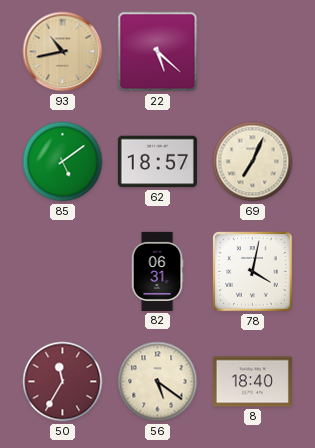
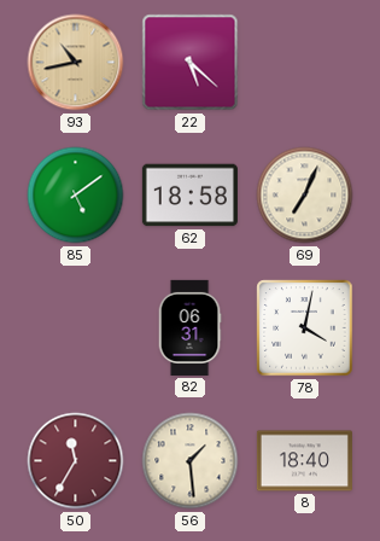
62: 18:57 -> 18:58 (189, 196)
56: 5:21 -> 1:29 (191, 461)
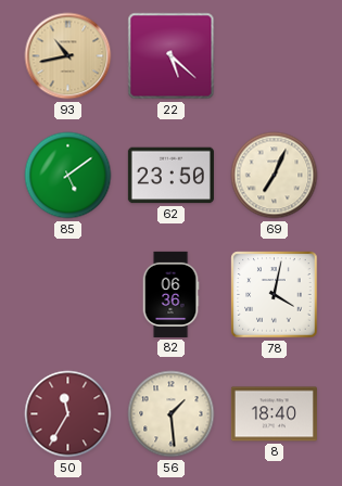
62: 18:58 -> 23:50 (170, 176)
82: 06:31 -> 06:36 (170, 294)
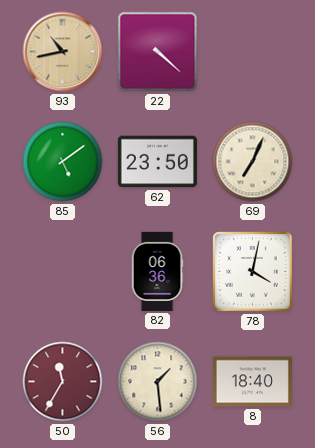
22: 5:22 -> 4:22 (158, 52)
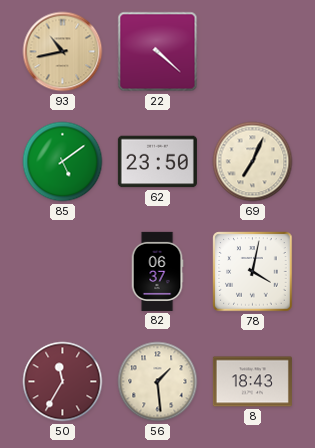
82: 06:36 -> 06:37 (157, 271)
8: 18:40 -> 18:43 (252, 382)
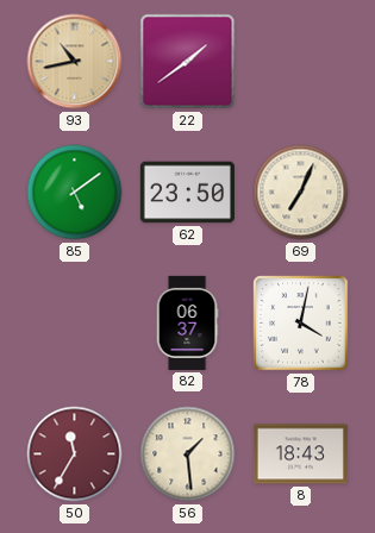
22: 4:22 -> 1:39 (188, 62)
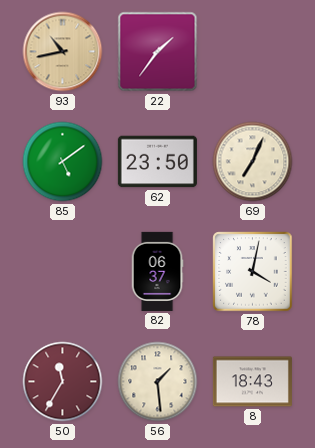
22: 1:39 -> 1:36 (158, 52)
